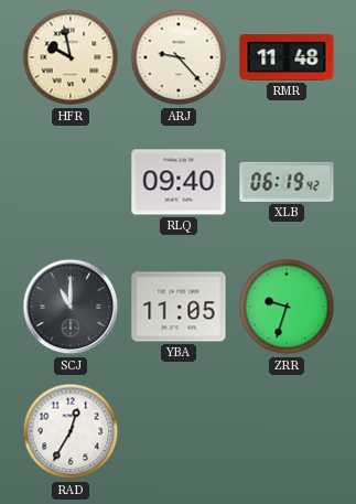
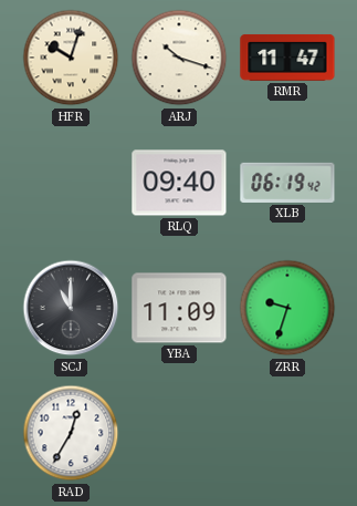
HFR: 9:58 -> 10:03 (71, 58)
ARJ: 9:23 -> 10:18 (179, 58)
RMR: 11:48 -> 11:47 (287, 58)
YBA: 11:05 -> 11:09 (179, 308)
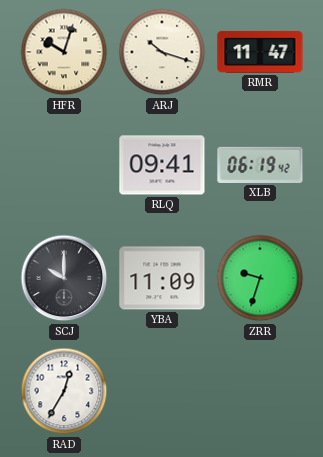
RLQ: 09:40 -> 09:41 (162, 165)
SCJ: 11:00 -> 10:00 (64, 278)
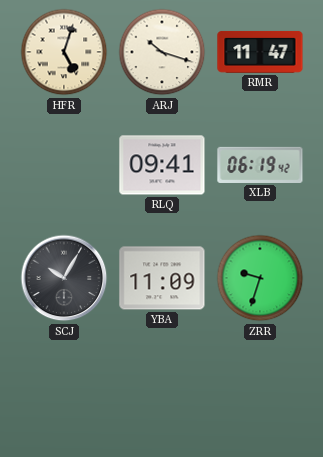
HFR: 10:03 -> 5:03 (64, 52)
SCJ: 10:00 -> 10:05 (64, 278)
RAD: 12:35 -> none (64, 391)
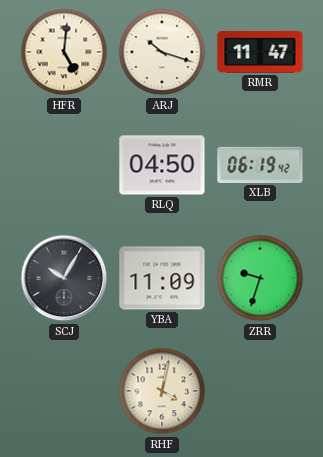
HFR: 5:03 -> 5:01 (64, 52)
RLQ: 09:41 -> 04:50 (162, 165)
RHF: none -> 4:02 (162, 391)
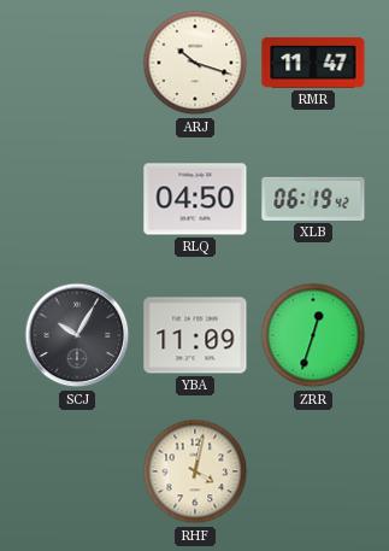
HFR: 5:01 -> none (64, 52)
ZRR: 9:33 -> 12:33 (313, 335)
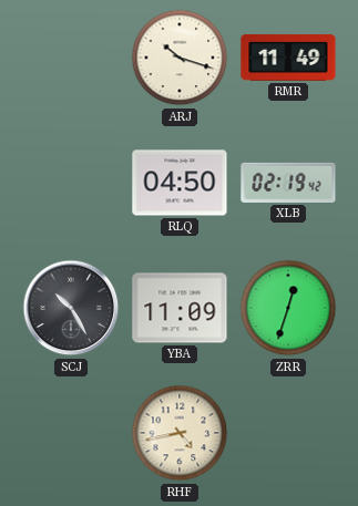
RMR: 11:47 -> 11:49 (288, 58)
XLB: 06:19 -> 02:19 (288, 183)
SCJ: 10:05 -> 10:25 (71, 308)
RHF: 4:02 -> 4:43 (180, 433)
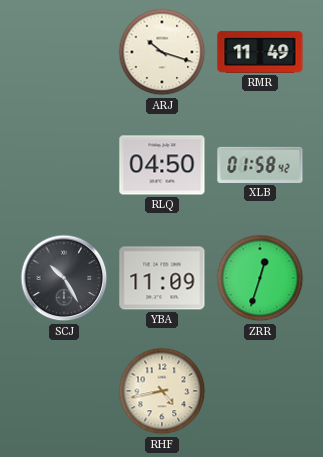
XLB: 02:19 -> 01:58 (260, 165)
